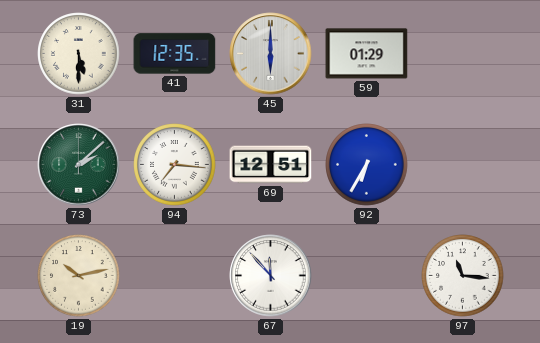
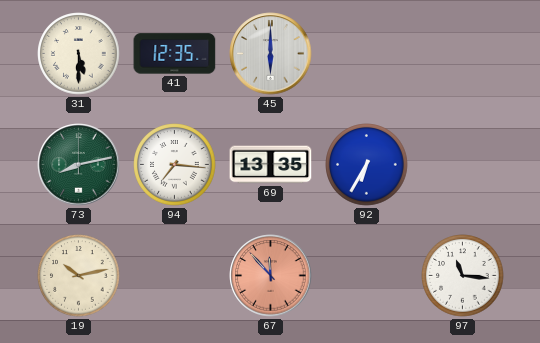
59: 01:29 -> none (367, 54)
73: 2:08 -> 8:13 (79, 165)
69: 12:51 -> 13:35 (271, 165)
67 dial: white -> salmon (271, 276)
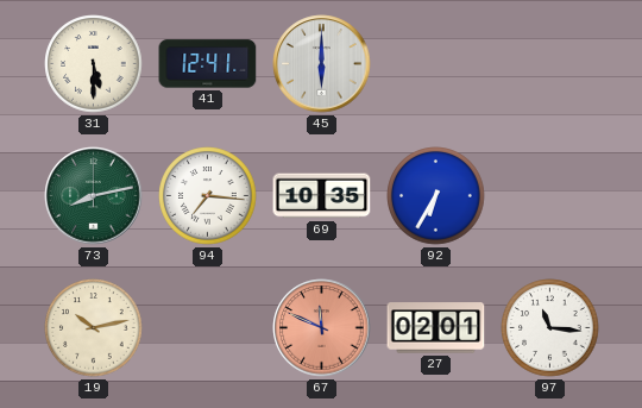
41: 12:35 -> 12:41 (208, 64)
69: 13:35 -> 10:35 (322, 196)
67: 11:53 -> 11:49 (322, 328)
27: none -> 02:01 (436, 328)
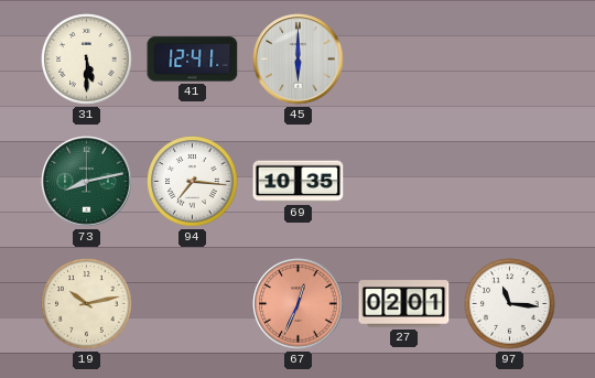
92: 6:35 -> none (436, 196)
67: 11:49 -> 12:34 (299, 304)
